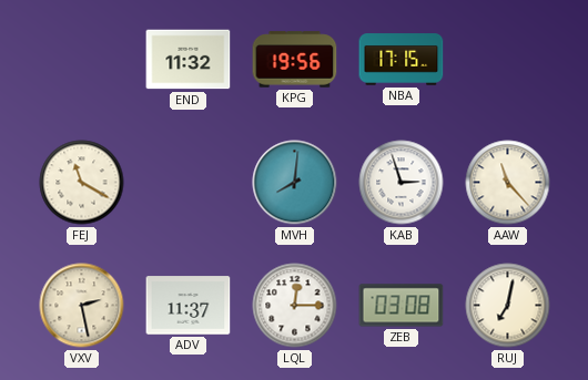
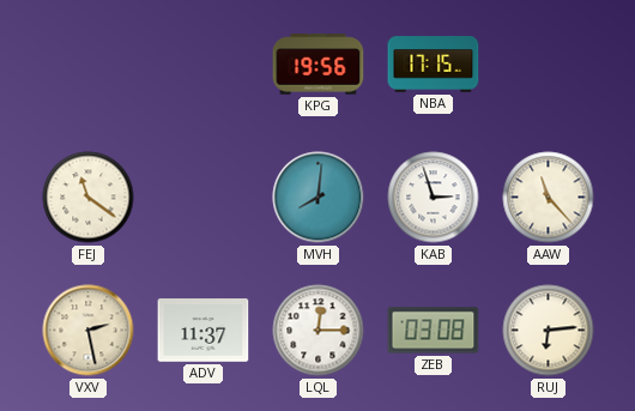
END: 11:32 -> none (189, 60)
FEJ: 11:20 -> 11:21 (89, 198)
RUJ: 7:02 -> 6:14 (549, 331)
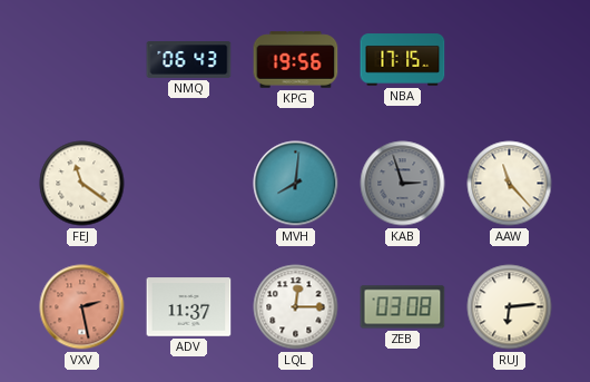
NMQ: none -> 06:43 (189, 60)
KAB dial: white -> grey (403, 184)
VXV dial: cream -> salmon (82, 307)
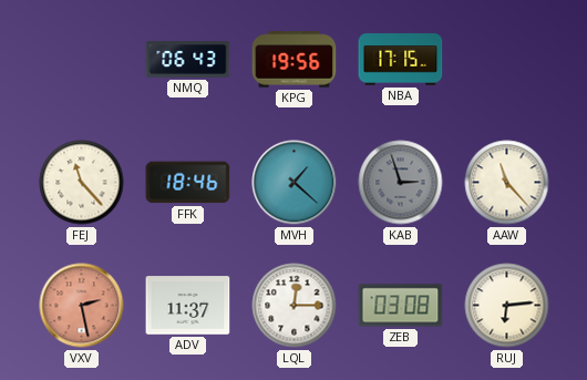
FEJ: 11:21 -> 11:23 (82, 183)
FFK: none -> 18:46 (188, 183)
MVH: 8:01 -> 1:22 (295, 183)
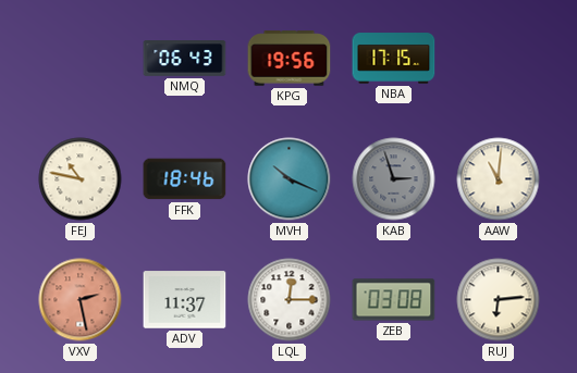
FEJ: 11:23 -> 10:47 (81, 179)
MVH: 1:22 -> 10:19 (290, 179)
AAW: 11:23 -> 11:01 (499, 179)
